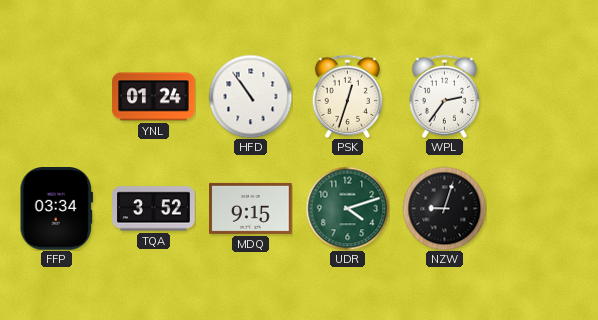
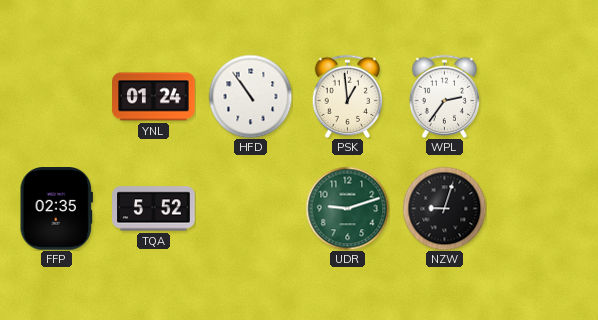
PSK: 12:33 -> 12:59 (348, 96)
FFP: 03:34 -> 02:35 (56, 209)
TQA: 3:52 -> 5:52 (154, 209)
MDQ: 9:15 -> none (251, 208)
UDR: 4:12 -> 9:12 (347, 208)
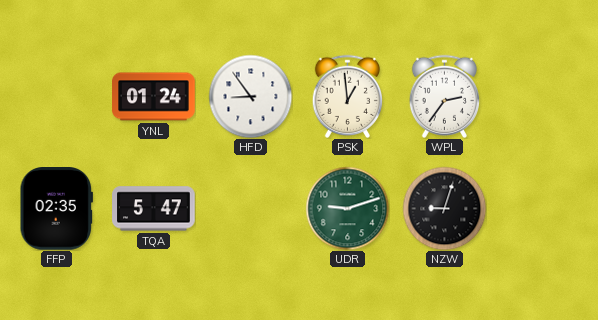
HFD: 10:54 -> 8:54 (250, 96)
TQA: 5:52 -> 5:47 (154, 209)
